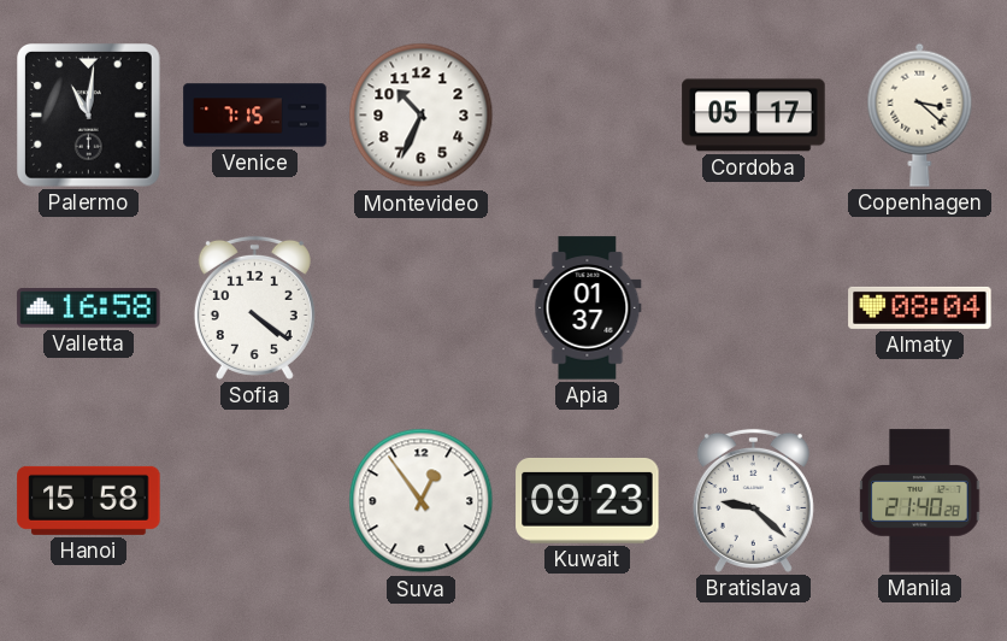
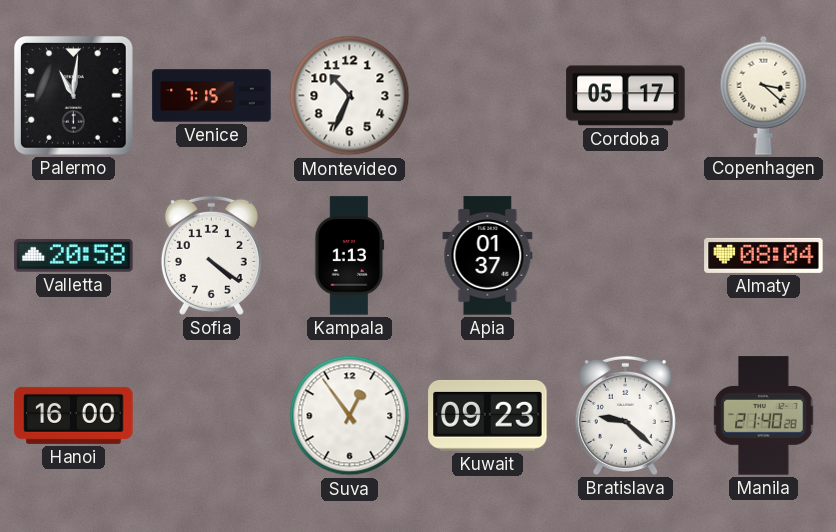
Valletta: 16:58 -> 20:58 (74, 256)
Kampala: none -> 1:13 (350, 256)
Hanoi: 15:58 -> 16:00 (74, 415)
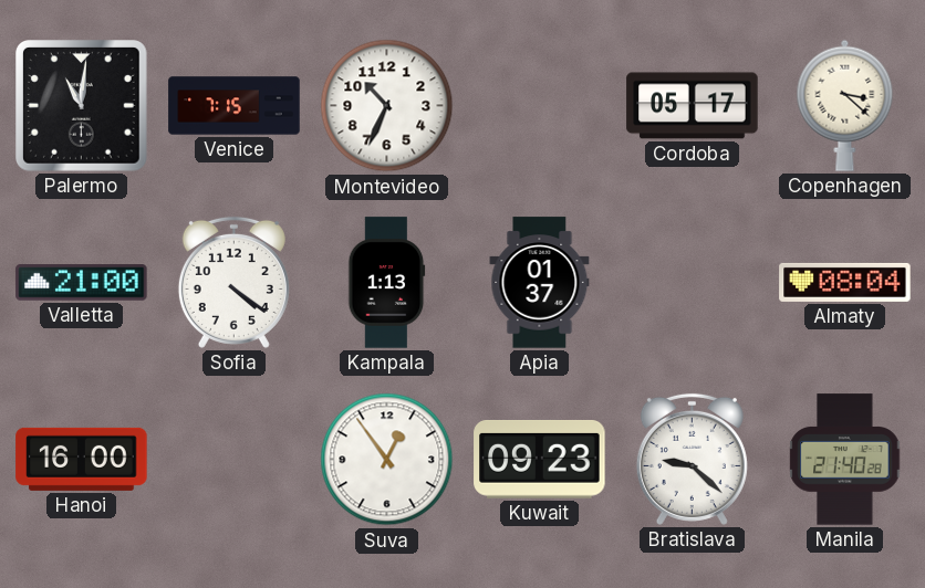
Valletta: 20:58 -> 21:00 (82, 283)
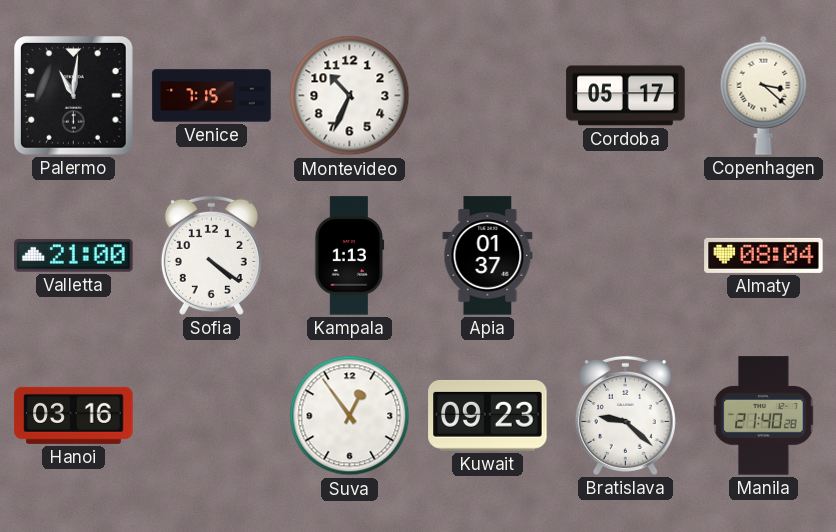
Hanoi: 16:00 -> 03:16 (74, 415)
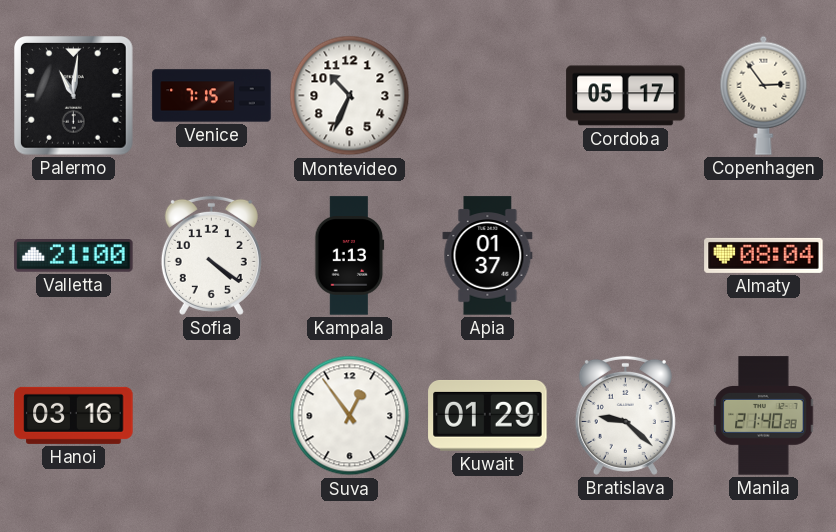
Copenhagen: 3:22 -> 2:54 (764, 95)
Kuwait: 09:23 -> 01:29 (488, 415)
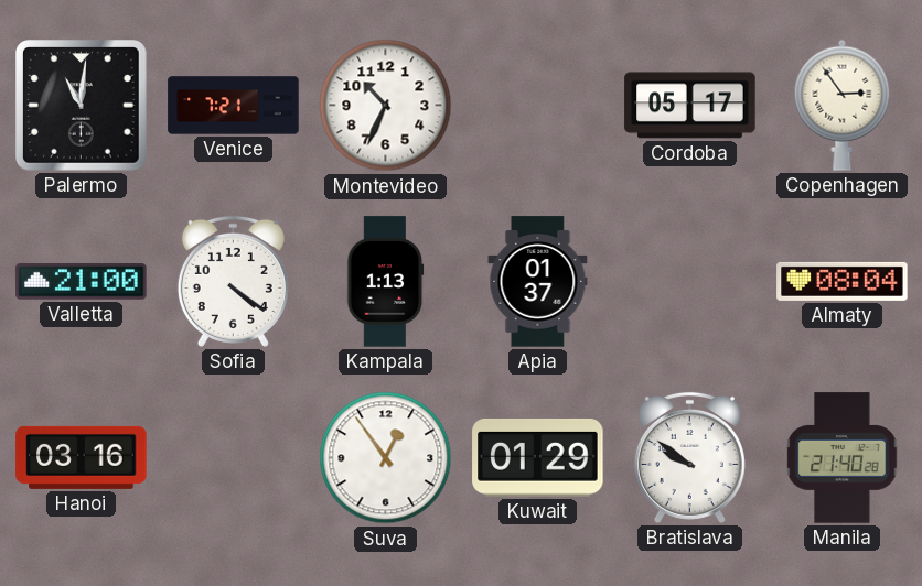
Venice: 7:15 -> 7:21 (234, 106)
Bratislava: 9:22 -> 9:51 (689, 457)
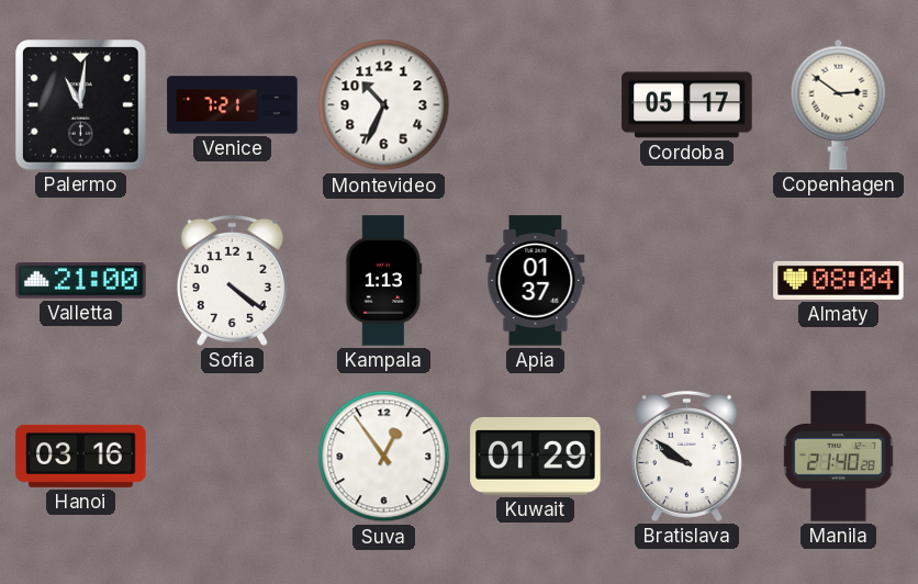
Copenhagen: 2:54 -> 2:51 (839, 104)
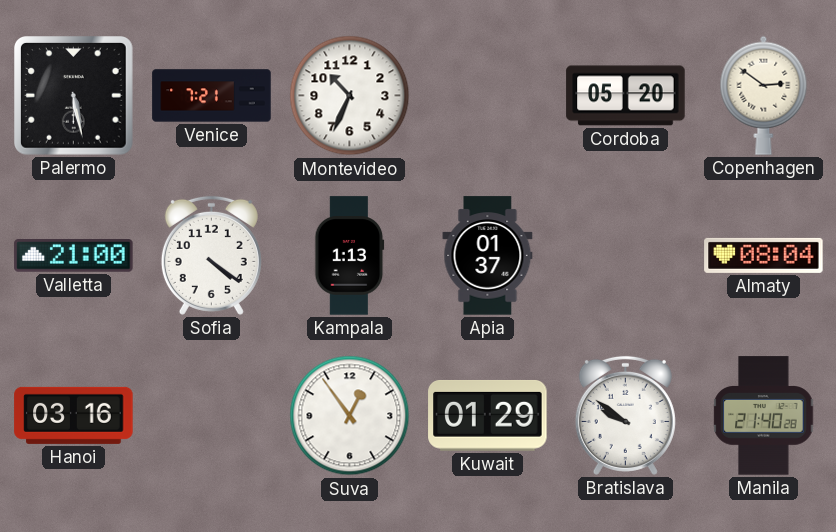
Palermo: 11:01 -> 5:28 (74, 96)
Cordoba: 05:17 -> 05:20 (626, 96)
